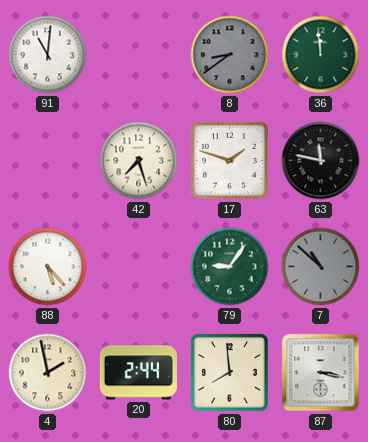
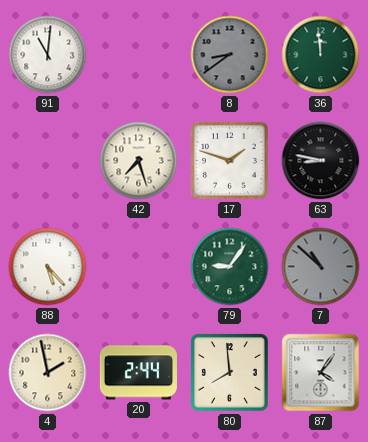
63: 11:47 -> 8:47 (321, 161)
87: 3:17 -> 4:06 (321, 373)
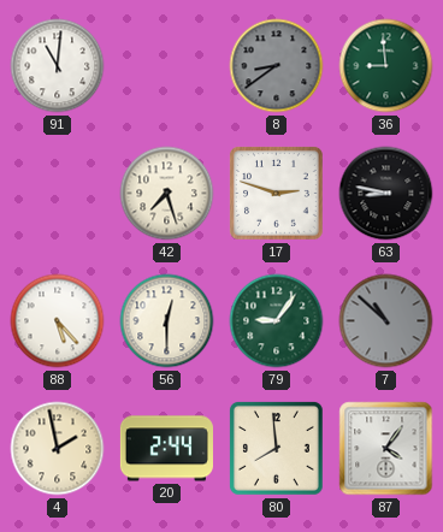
36: 11:59 -> 8:59 (386, 66)
17: 1:48 -> 2:48 (276, 193)
56: none -> 12:30 (167, 321)
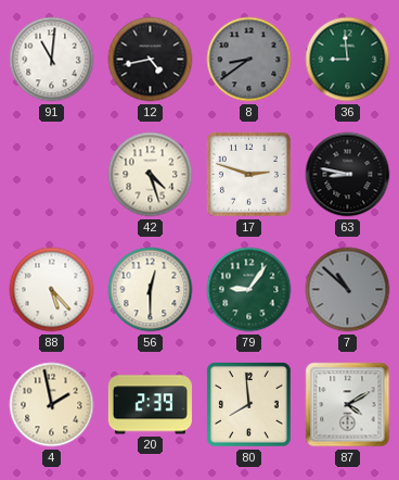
12: none -> 4:43 (151, 60)
42: 7:27 -> 4:27 (151, 175)
20: 2:44 -> 2:39 (150, 405)
87: 4:06 -> 4:10 (348, 405)
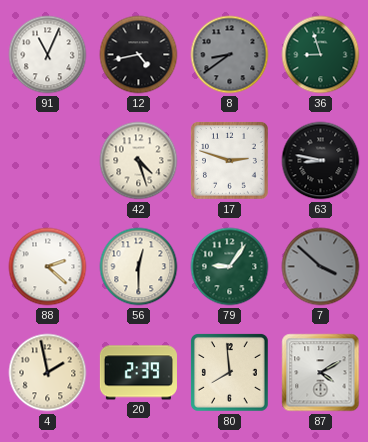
91: 11:01 -> 11:04 (48, 55)
36: 8:59 -> 8:57 (321, 55)
88: 5:23 -> 2:22 (48, 267)
7: 10:52 -> 3:52 (321, 267)
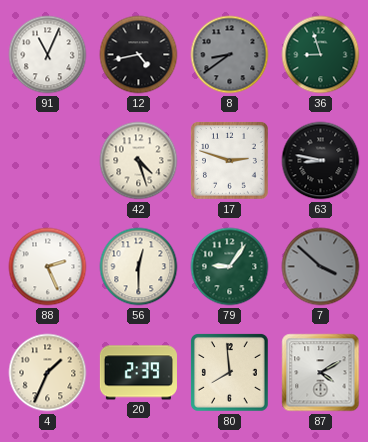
88: 2:22 -> 2:26 (48, 267)
4: 1:58 -> 1:34 (48, 373)
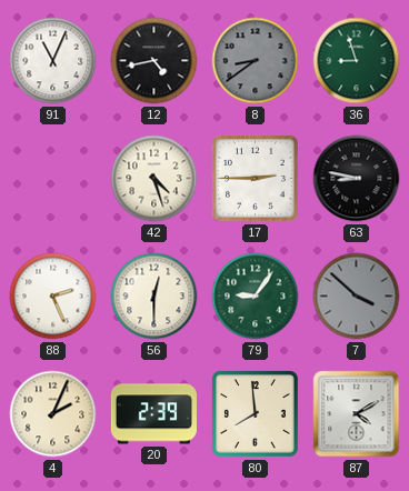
17: 2:48 -> 2:45 (255, 178)
4: 1:34 -> 2:04 (53, 414)
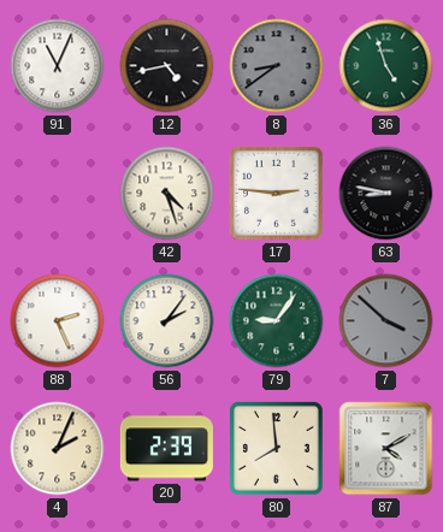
36: 8:57 -> 4:57 (386, 66)
17: 2:45 -> 2:46 (276, 193)
56: 12:30 -> 2:06 (167, 321)
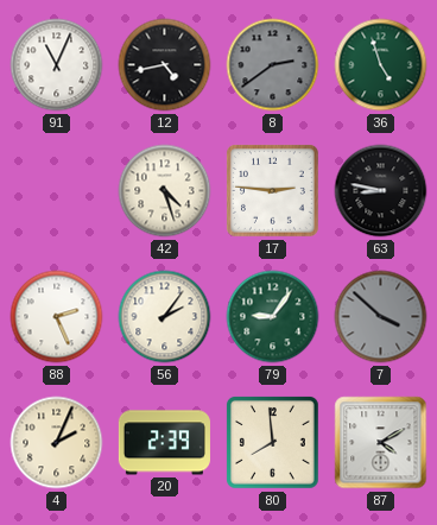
8: 8:39 -> 2:39 (273, 65)
